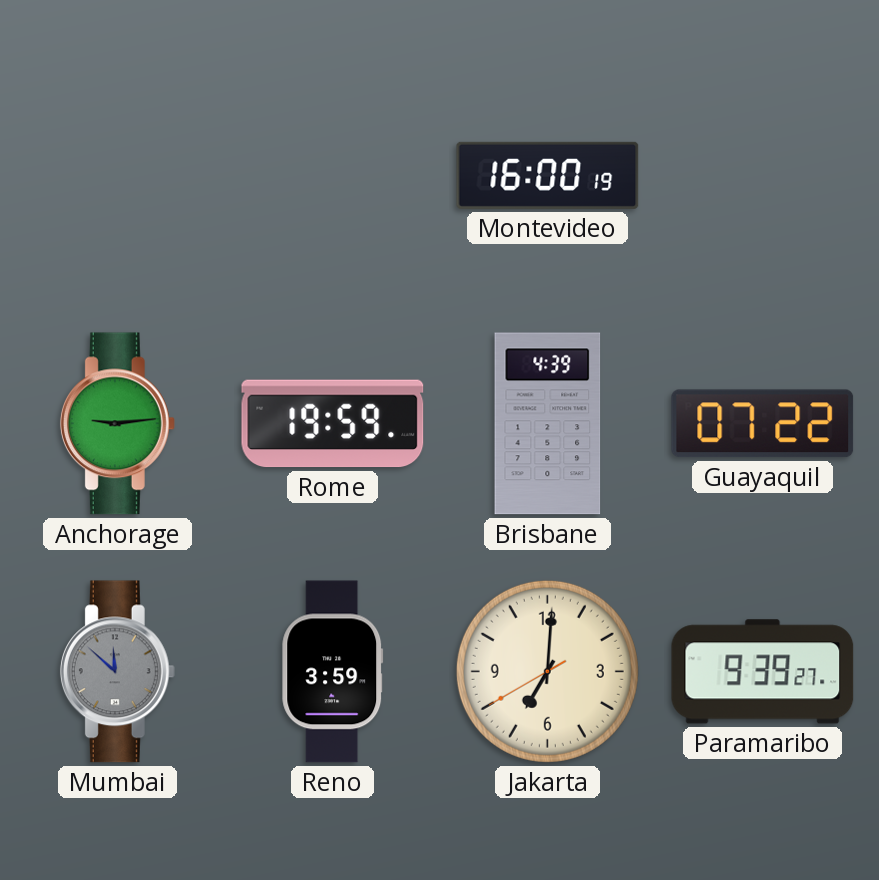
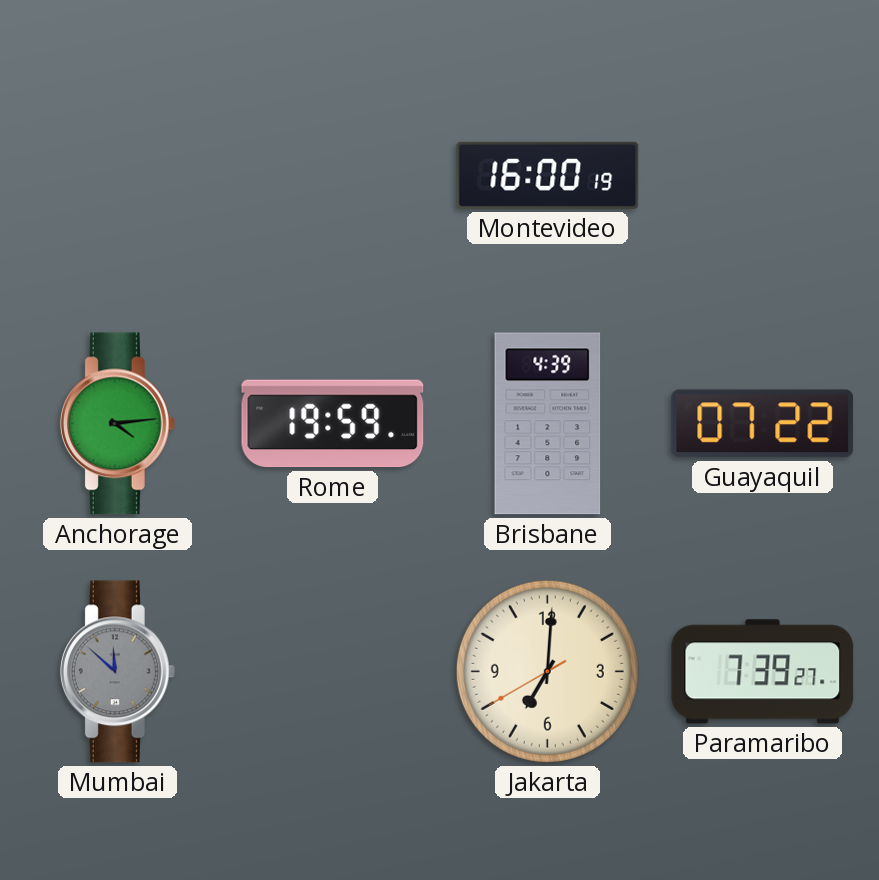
Anchorage: 9:14 -> 4:14 (117, 424)
Reno: 3:59 -> none (333, 672)
Paramaribo: 9:39 -> 7:39 (763, 672)
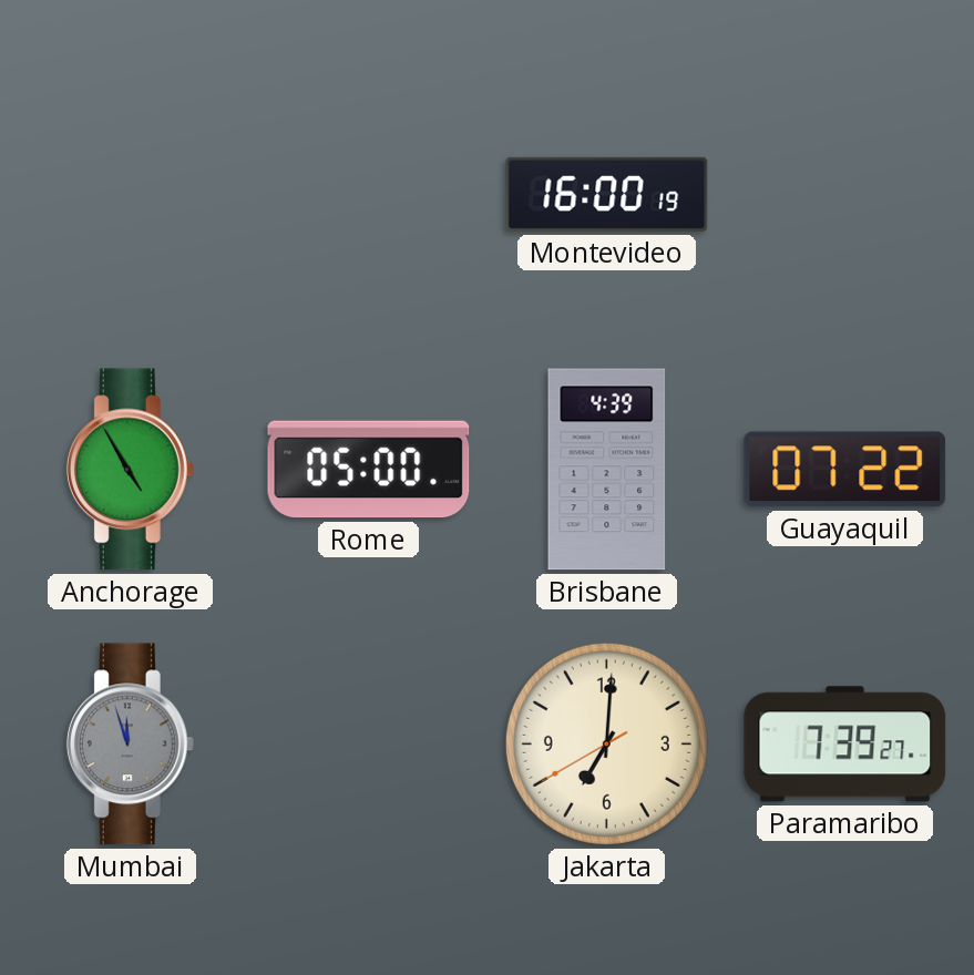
Anchorage: 4:14 -> 4:55 (130, 470)
Rome: 19:59 -> 05:00 (369, 470)
Mumbai: 11:52 -> 11:57 (130, 745)
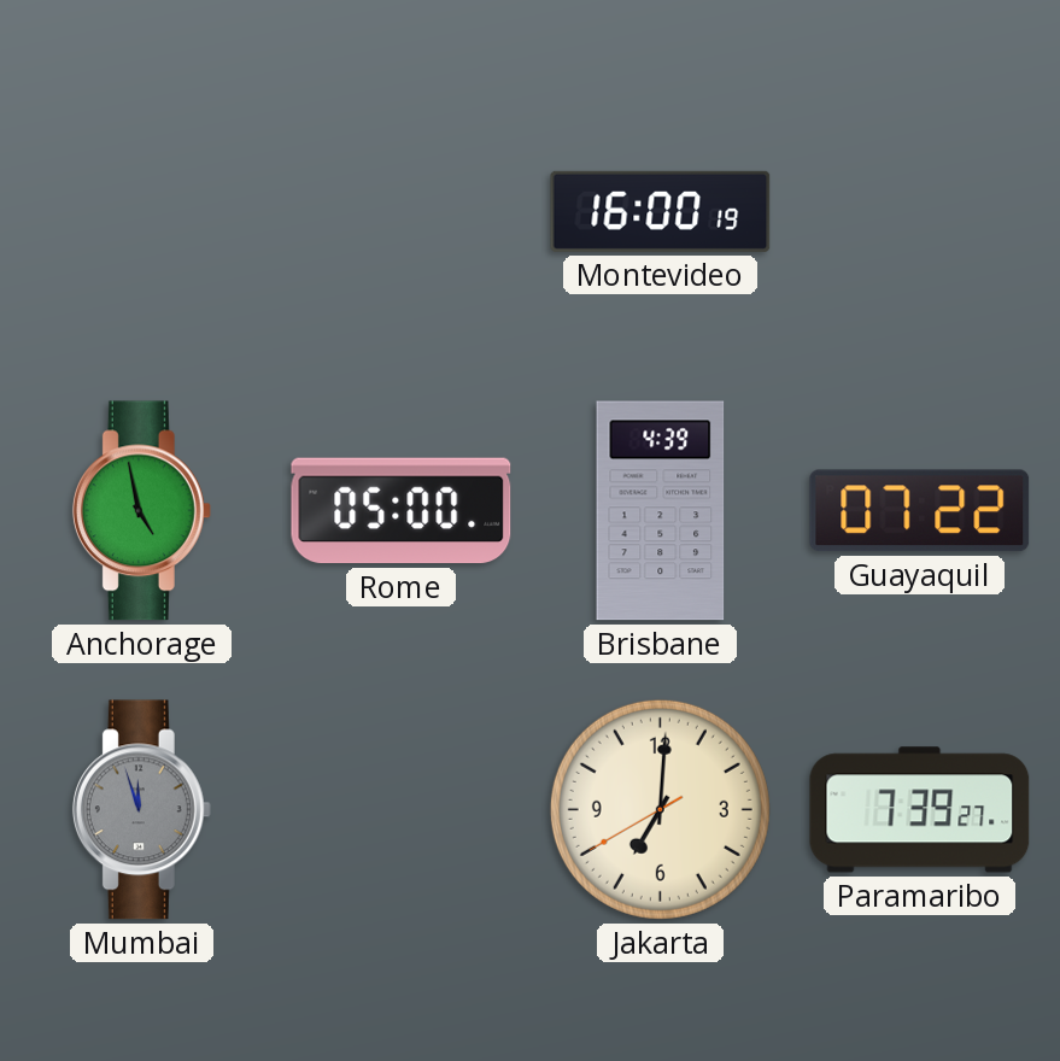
Anchorage: 4:55 -> 4:58 (141, 511)
